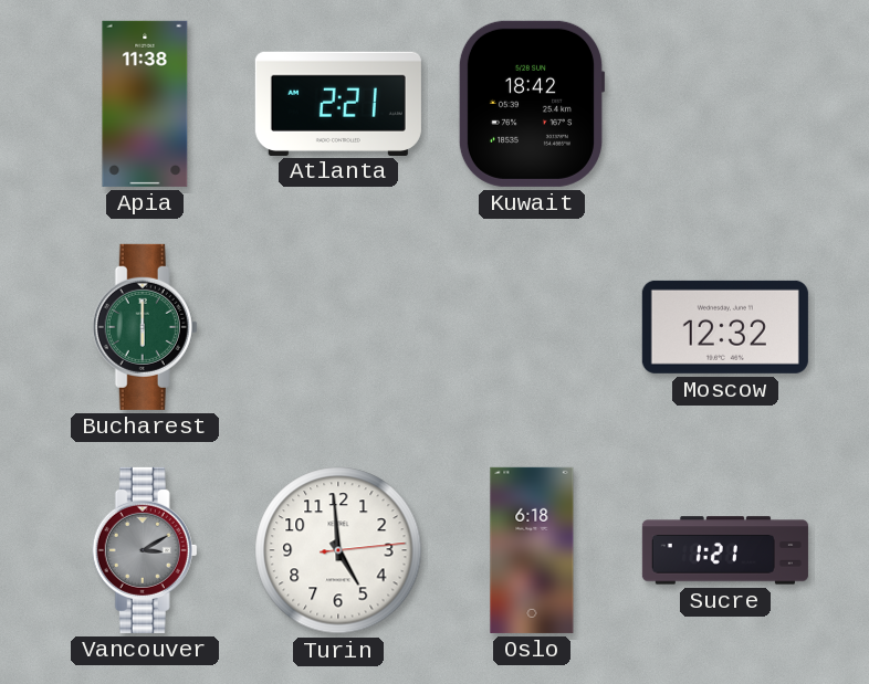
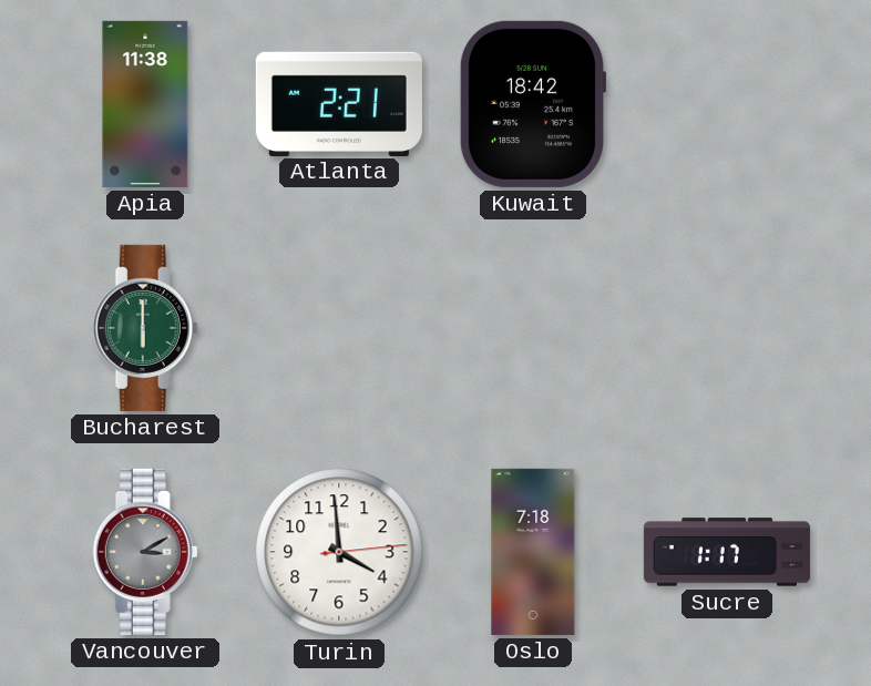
Moscow: 12:32 -> none (725, 327)
Turin: 4:59 -> 3:59 (339, 552)
Oslo: 6:18 -> 7:18 (533, 552)
Sucre: 1:21 -> 1:17 (727, 552)
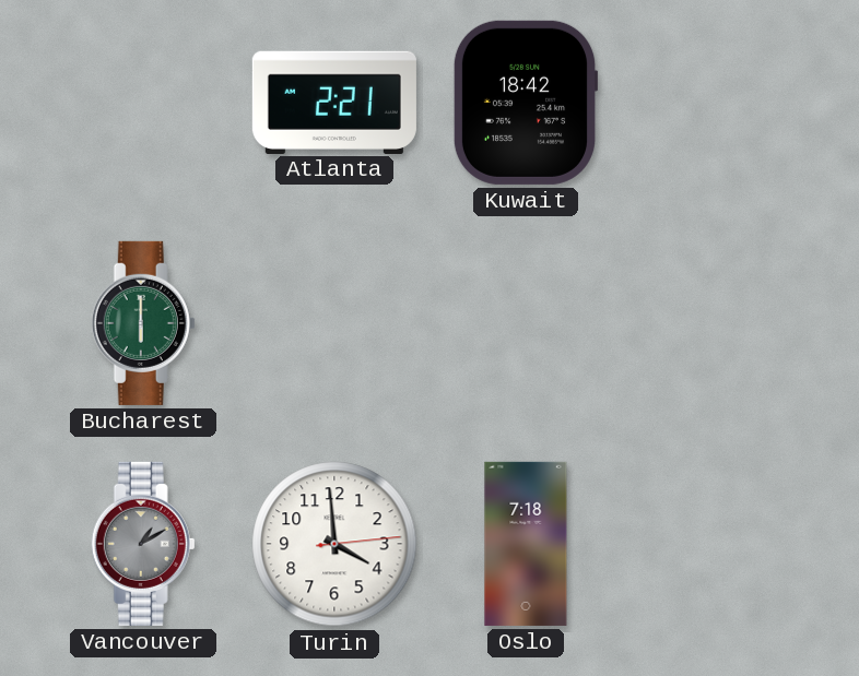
Apia: 11:38 -> none (145, 104)
Vancouver: 3:10 -> 1:10 (143, 544)
Sucre: 1:17 -> none (727, 552)
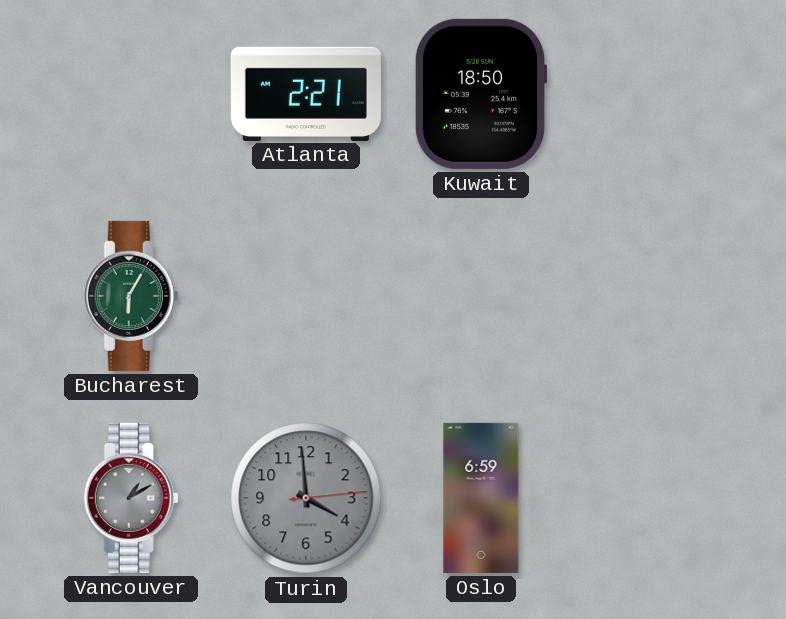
Kuwait: 18:42 -> 18:50 (481, 94)
Bucharest: 6:00 -> 6:05 (131, 296)
Turin dial: white -> grey (306, 498)
Oslo: 7:18 -> 6:59 (481, 498)
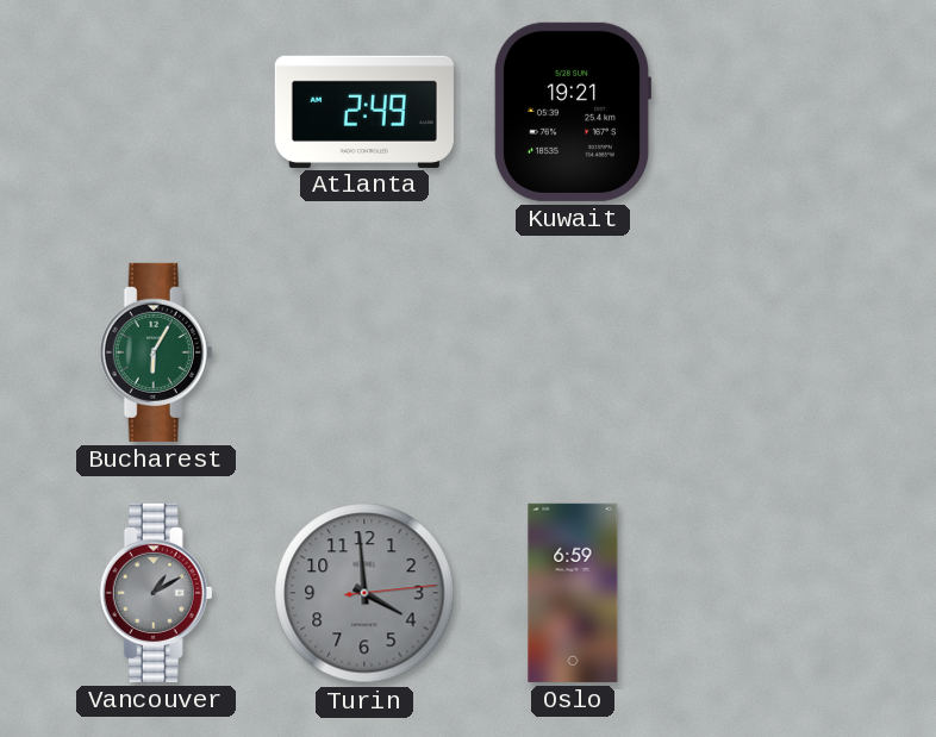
Atlanta: 2:21 -> 2:49 (364, 111)
Kuwait: 18:50 -> 19:21 (573, 112)
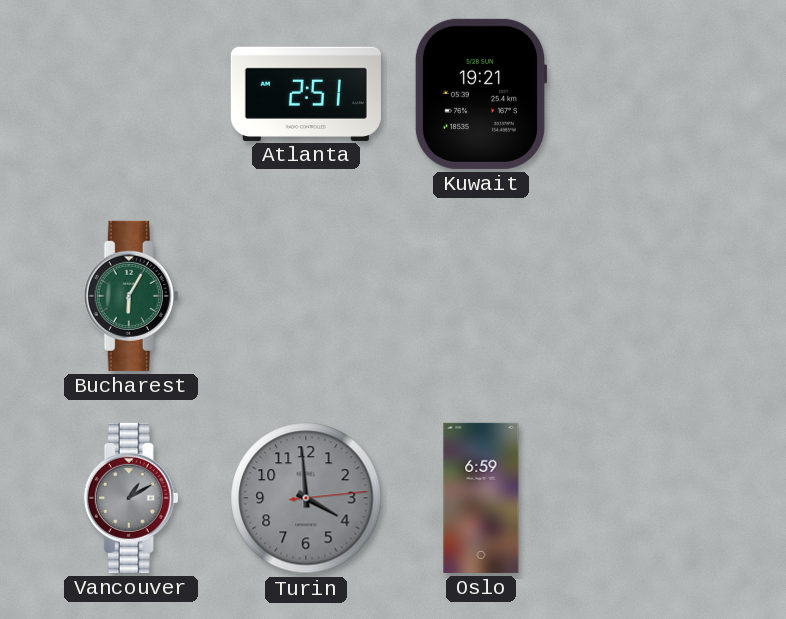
Atlanta: 2:49 -> 2:51 (306, 93)
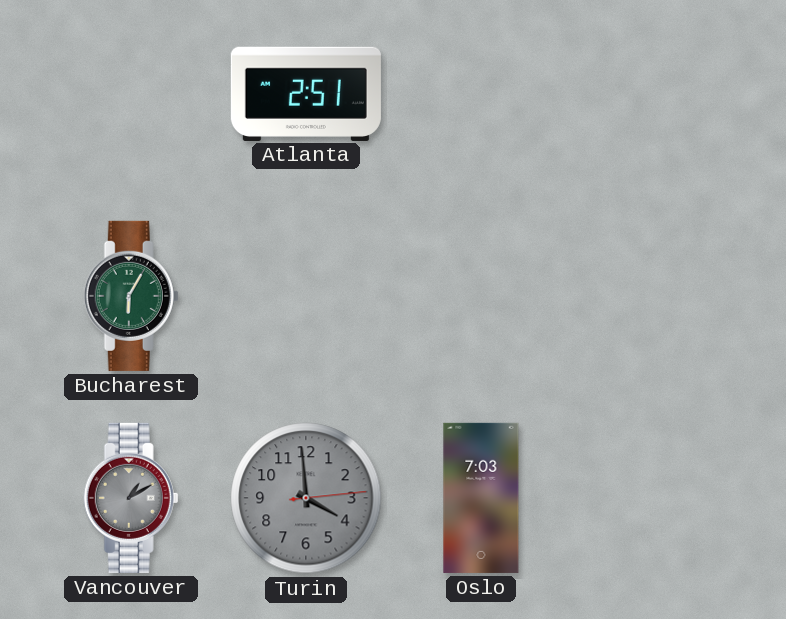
Kuwait: 19:21 -> none (481, 94)
Oslo: 6:59 -> 7:03 (481, 498)
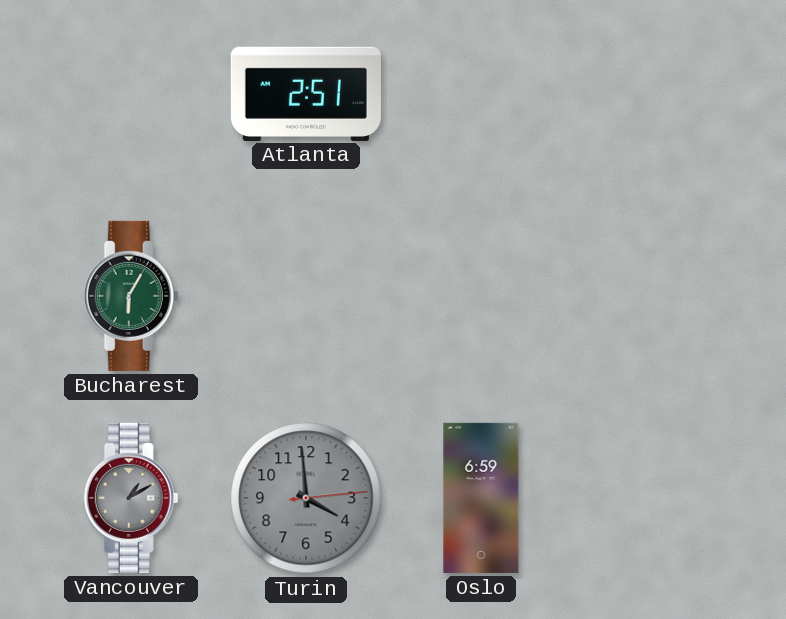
Oslo: 7:03 -> 6:59 (481, 498)
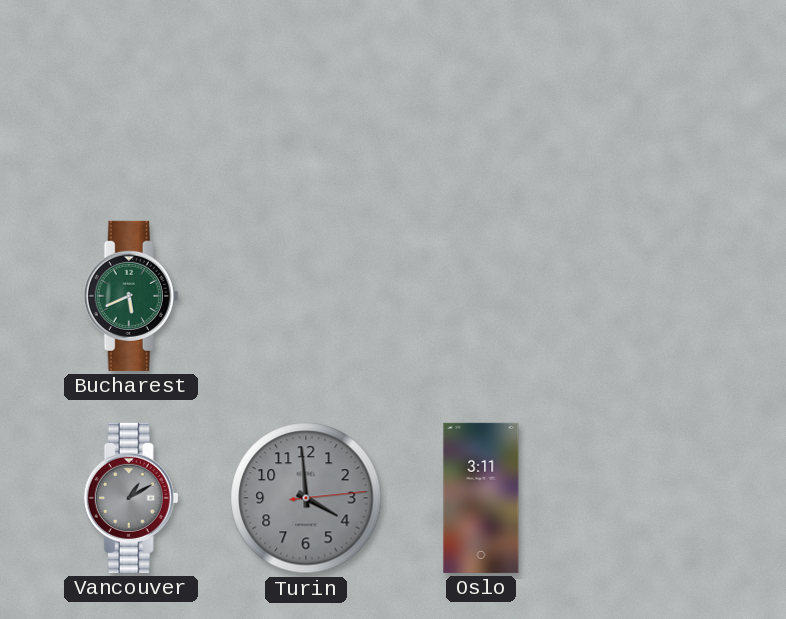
Atlanta: 2:51 -> none (306, 93)
Bucharest: 6:05 -> 5:41 (131, 296)
Oslo: 6:59 -> 3:11 (481, 498)
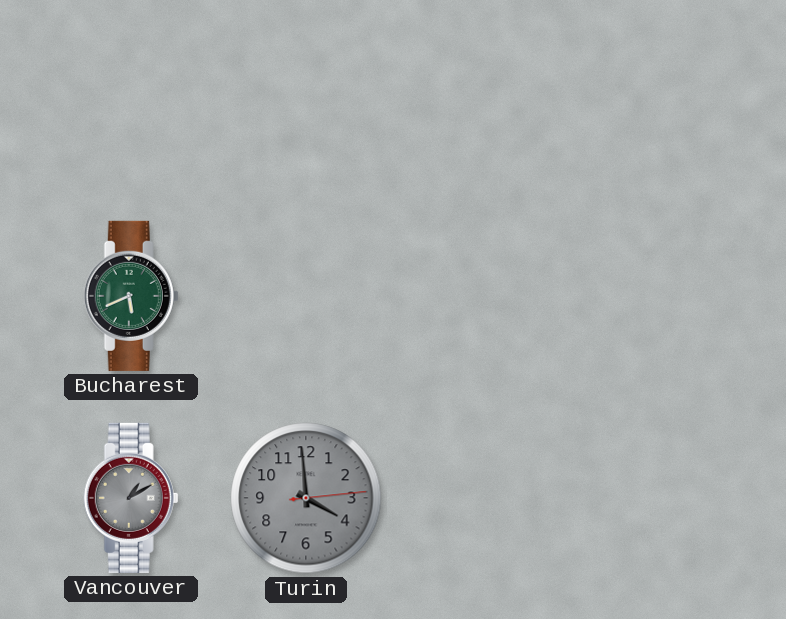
Oslo: 3:11 -> none (481, 498)
